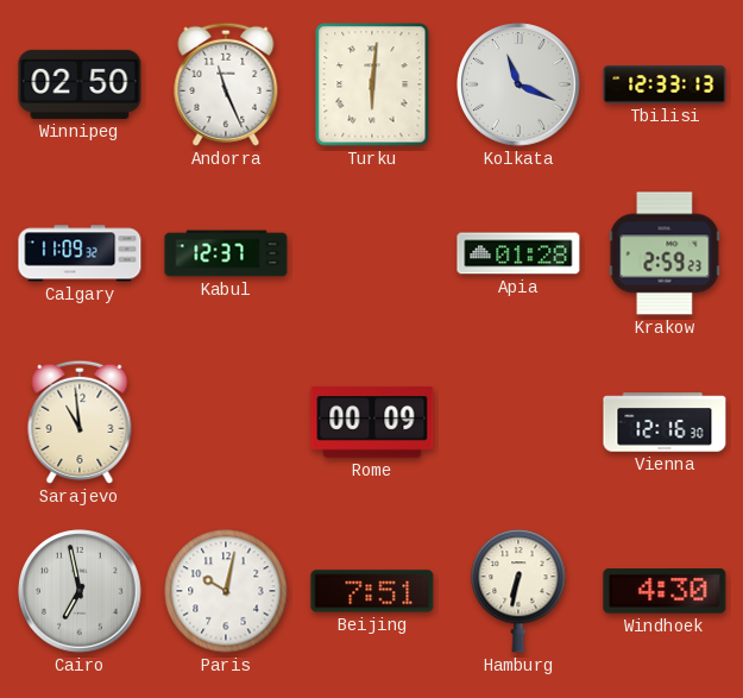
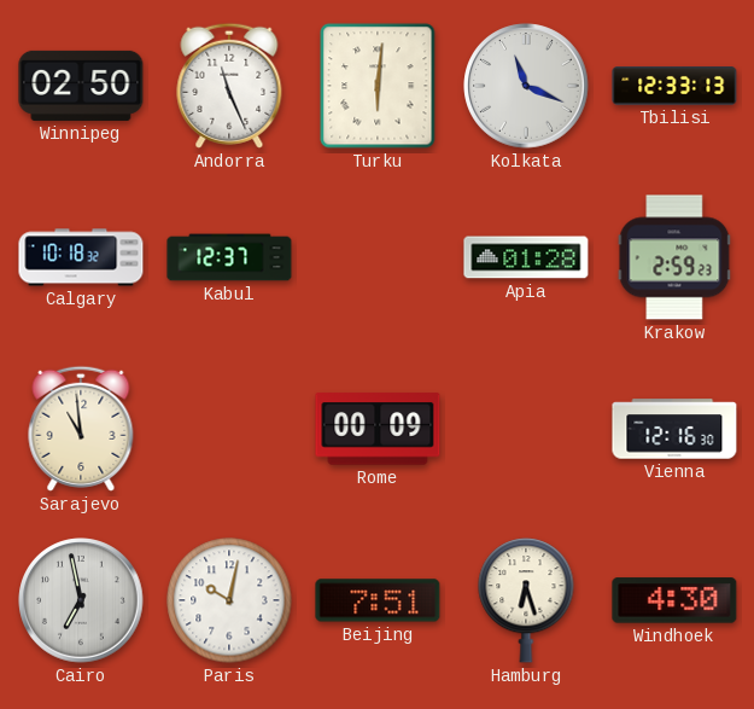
Calgary: 11:09 -> 10:18 (81, 257)
Hamburg: 6:32 -> 6:27 (526, 600)
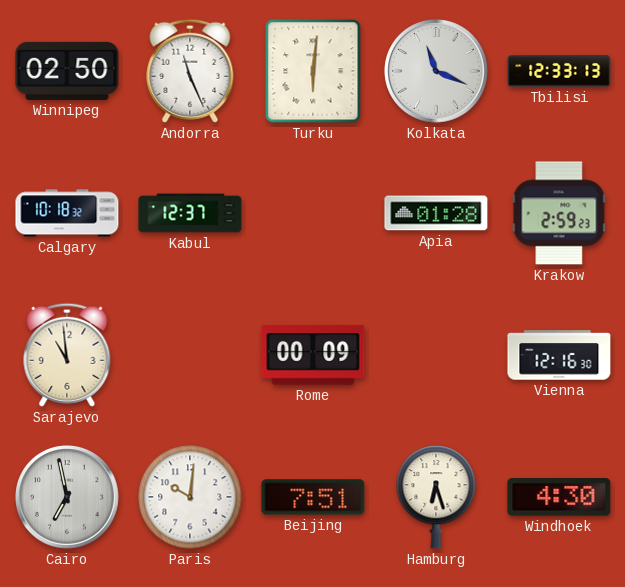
Paris: 10:02 -> 10:01 (190, 497)
